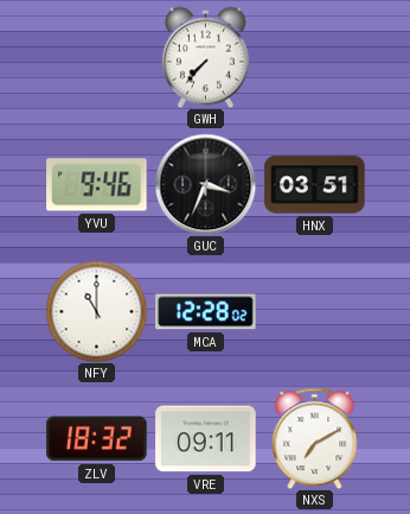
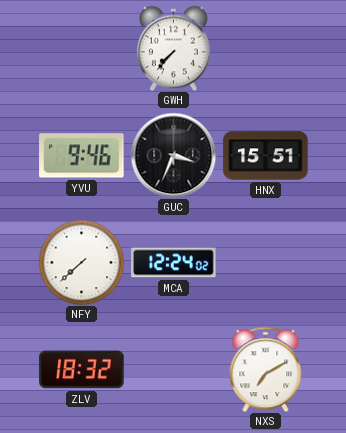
HNX: 03:51 -> 15:51 (266, 156)
NFY: 11:00 -> 7:38 (81, 262)
MCA: 12:28 -> 12:24 (174, 263)
VRE: 09:11 -> none (206, 439)
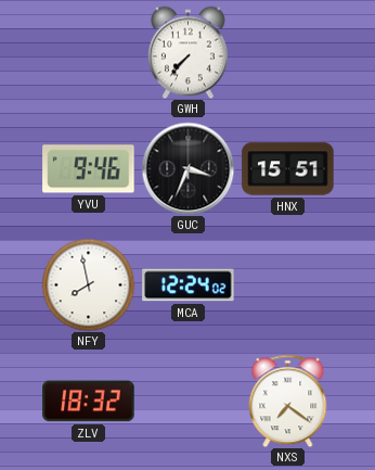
NFY: 7:38 -> 7:58 (88, 284)
NXS: 7:10 -> 7:21 (288, 401)
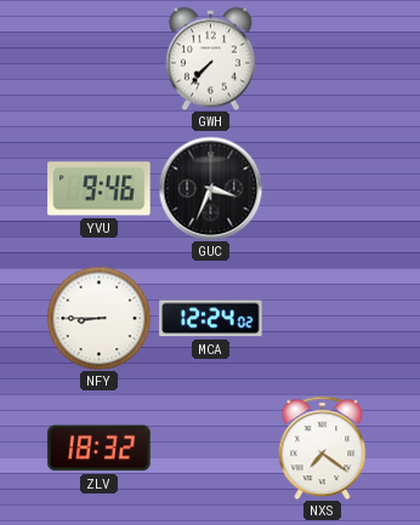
HNX: 15:51 -> none (288, 169)
NFY: 7:58 -> 8:45 (98, 318)
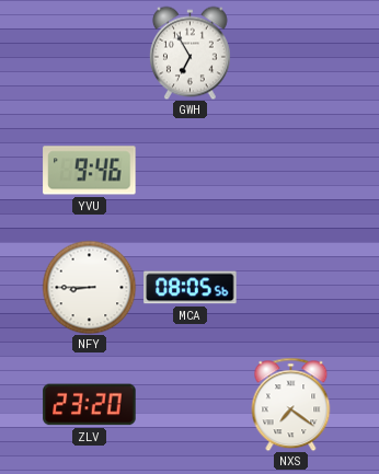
GWH: 7:37 -> 6:55 (190, 53)
GUC: 3:34 -> none (210, 188)
MCA: 12:24 -> 08:05 (191, 288)
ZLV: 18:32 -> 23:20 (90, 405)
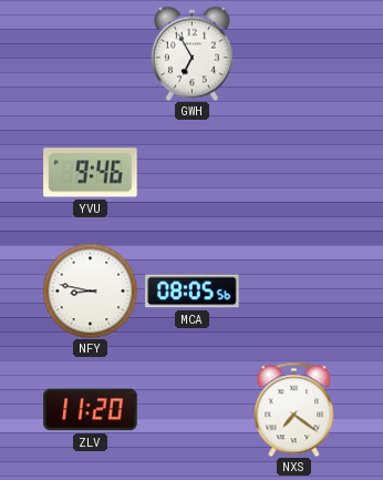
NFY: 8:45 -> 8:47 (90, 290)
ZLV: 23:20 -> 11:20 (91, 410)
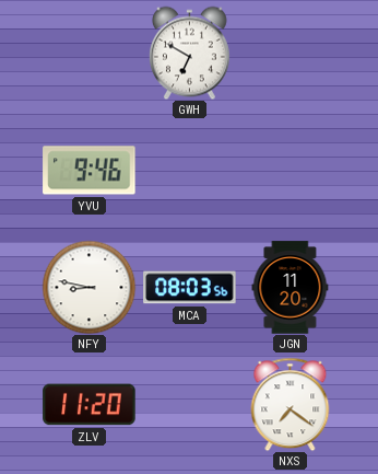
GWH: 6:55 -> 6:50 (189, 53)
MCA: 08:05 -> 08:03 (190, 288)
JGN: none -> 11:20 (291, 288)
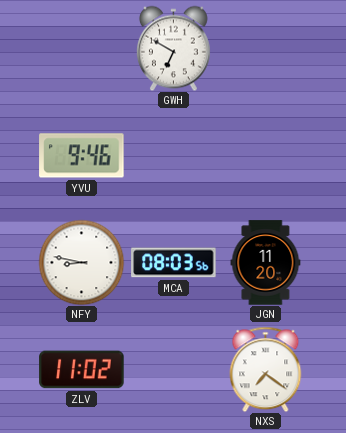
ZLV: 11:20 -> 11:02 (82, 370)
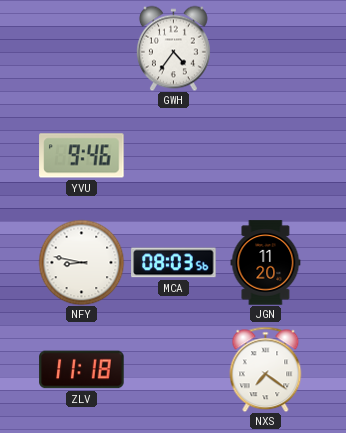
GWH: 6:50 -> 4:36 (173, 48)
ZLV: 11:02 -> 11:18 (82, 370)
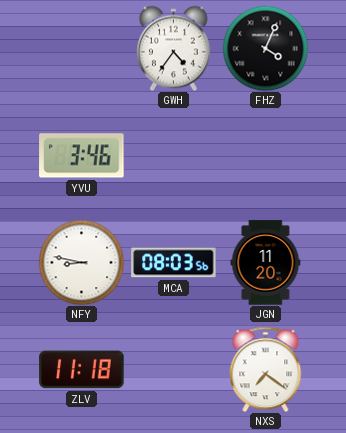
FHZ: none -> 4:04 (265, 48)
YVU: 9:46 -> 3:46 (82, 156)
